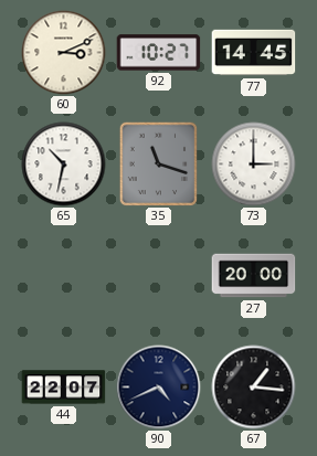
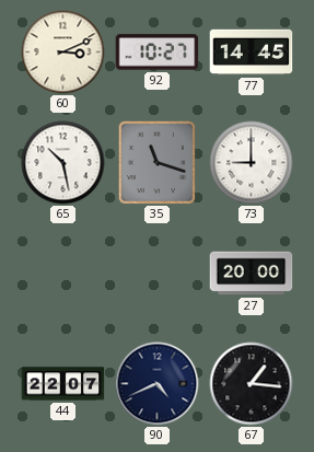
65: 10:32 -> 10:28 (63, 163)
73: 3:00 -> 9:00 (252, 163)
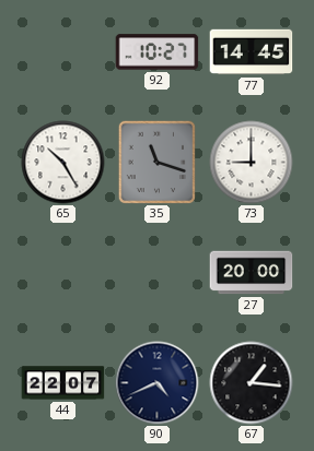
60: 3:11 -> none (63, 53)
65: 10:28 -> 10:25 (63, 163)
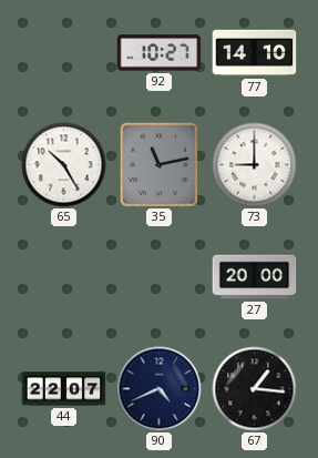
77: 14:45 -> 14:10 (255, 53)
35: 11:18 -> 11:13 (158, 164)
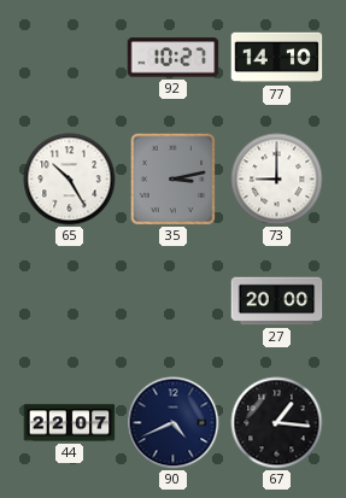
35: 11:13 -> 3:13 (172, 178)
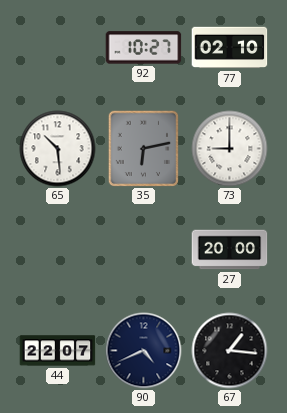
77: 14:10 -> 02:10 (230, 48)
65: 10:25 -> 10:29 (58, 149)
35: 3:13 -> 6:13 (143, 148)
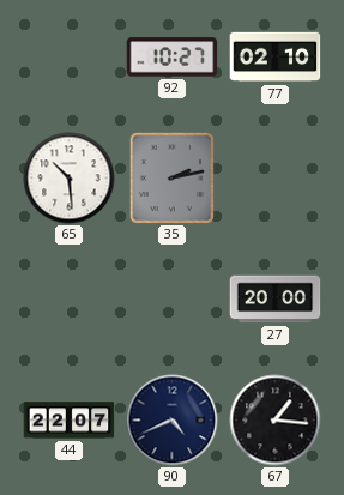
35: 6:13 -> 2:13 (171, 177)
73: 9:00 -> none (230, 149)
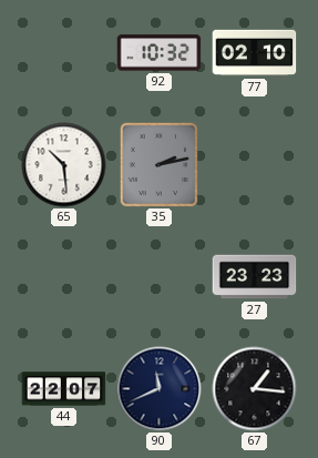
92: 10:27 -> 10:32 (160, 53)
27: 20:00 -> 23:23 (255, 277)
90: 4:41 -> 11:41 (160, 389)
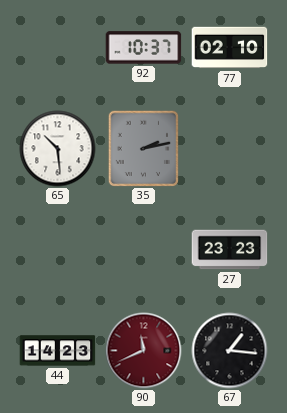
92: 10:32 -> 10:37 (144, 48)
44: 22:07 -> 14:23 (58, 351)
90 dial: navy -> burgundy (144, 351)
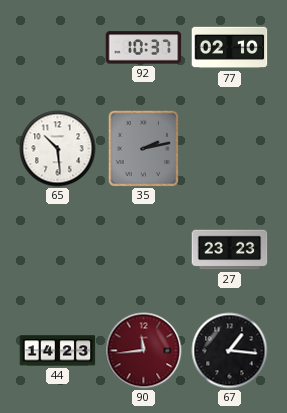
90: 11:41 -> 11:44 (144, 351)
